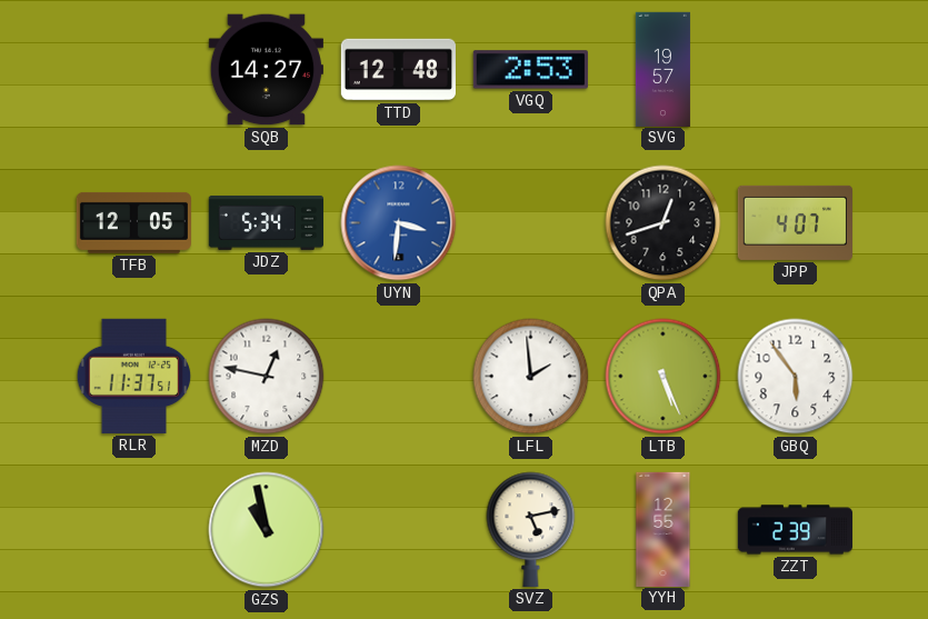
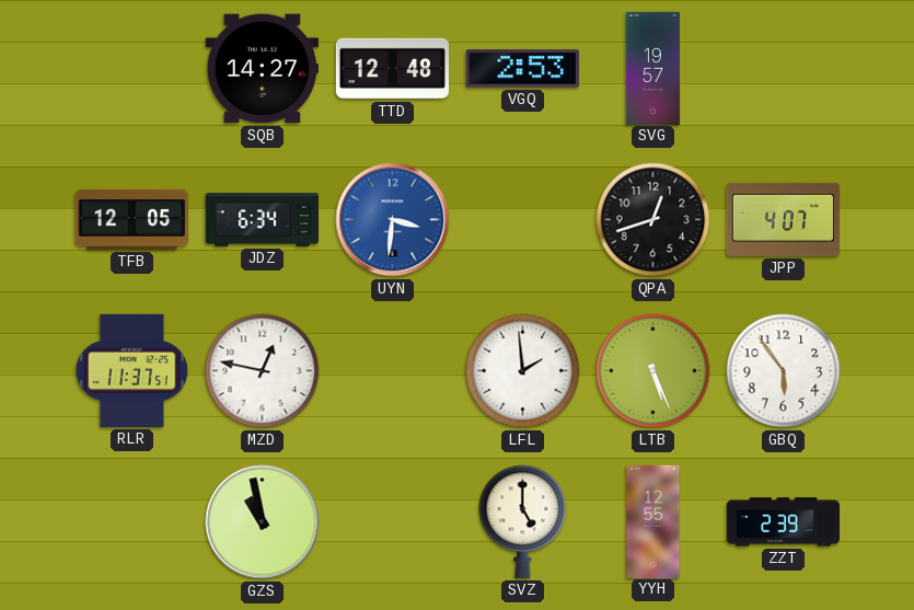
JDZ: 5:34 -> 6:34 (262, 220)
SVZ: 5:13 -> 5:00 (523, 521)
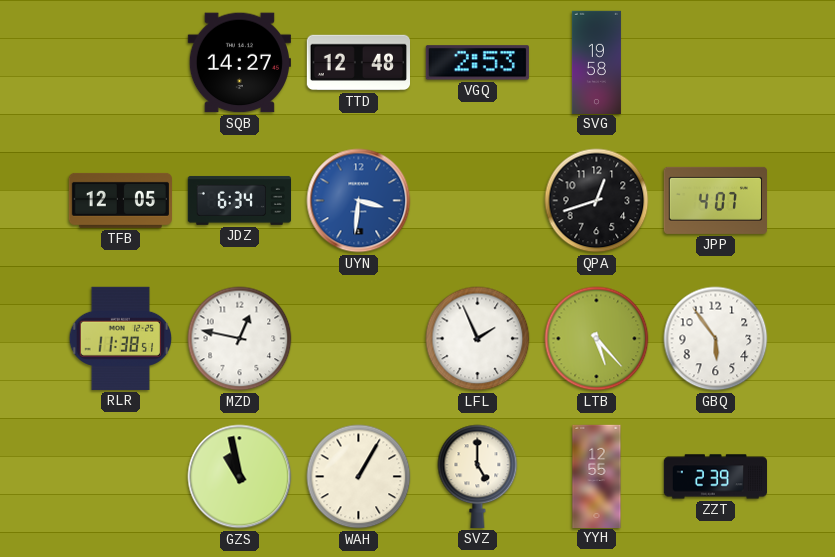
SVG: 19:57 -> 19:58 (596, 62)
RLR: 11:37 -> 11:38 (121, 338)
LFL: 1:59 -> 1:56 (478, 339)
LTB: 5:26 -> 5:23 (597, 339)
WAH: none -> 1:05 (359, 477)
